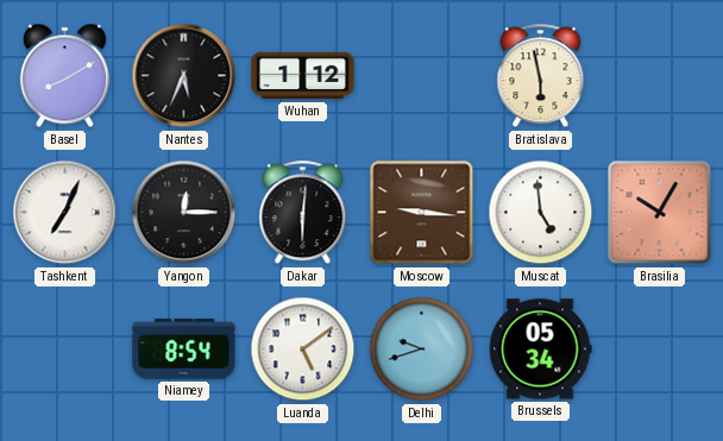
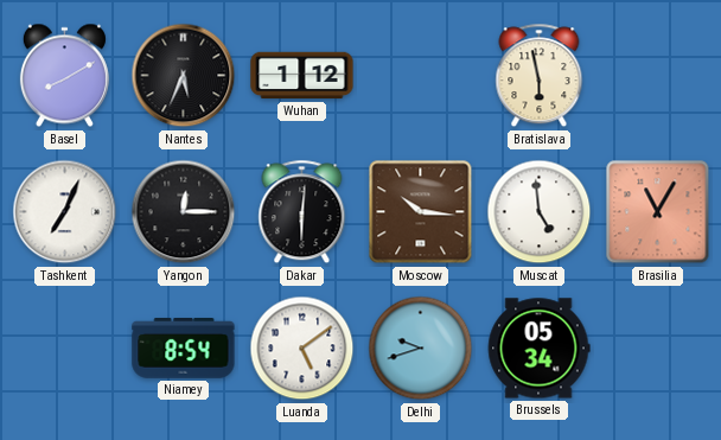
Moscow: 9:16 -> 10:16 (421, 212)
Brasilia: 10:05 -> 11:05 (658, 212)
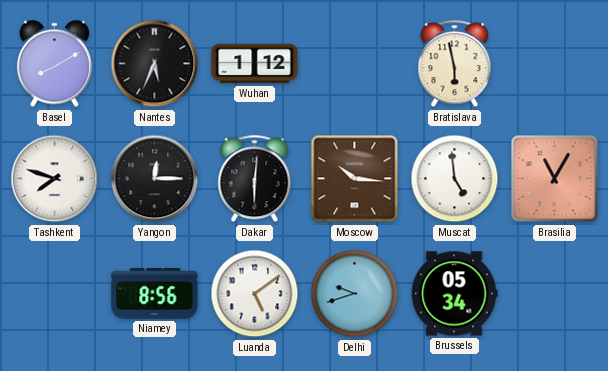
Tashkent: 7:04 -> 7:48 (55, 179)
Niamey: 8:54 -> 8:56 (155, 294)
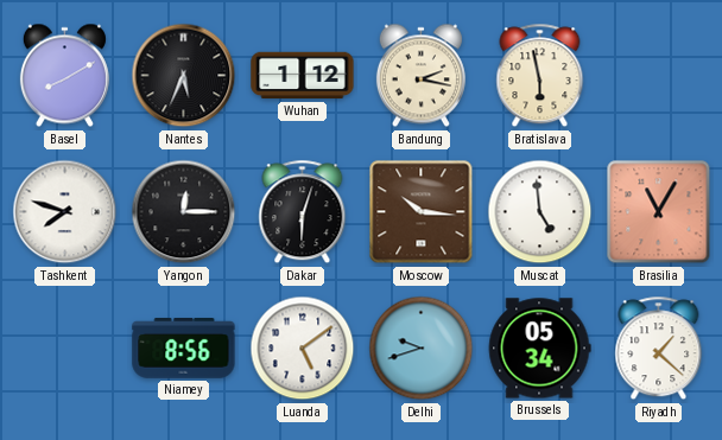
Bandung: none -> 2:17 (420, 76)
Dakar: 6:01 -> 6:03 (303, 212)
Riyadh: none -> 1:22 (659, 349)
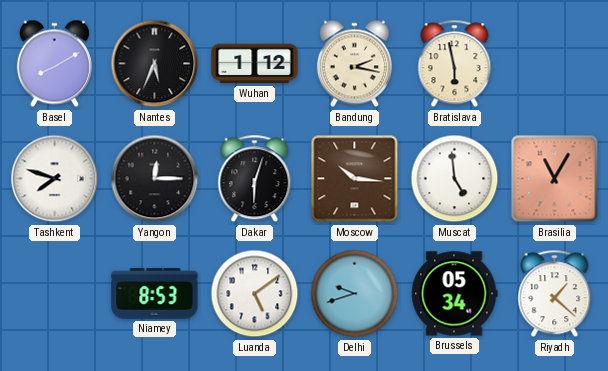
Niamey: 8:56 -> 8:53 (155, 294)
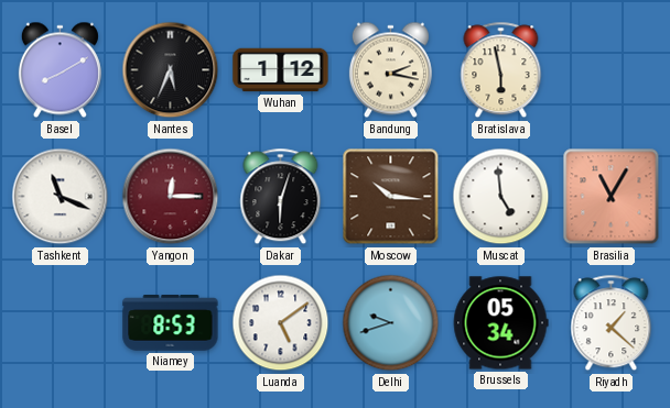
Tashkent: 7:48 -> 11:19 (61, 197)
Yangon dial: black -> burgundy (171, 197)
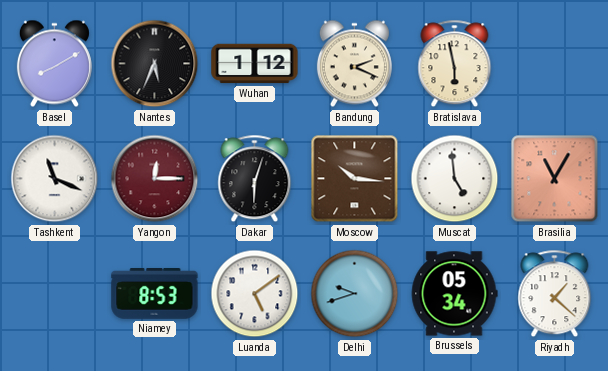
Bandung: 2:17 -> 2:19 (354, 64)
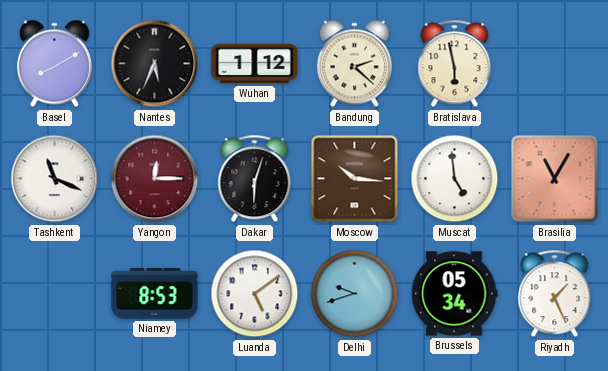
Bandung: 2:19 -> 2:22 (354, 64)
Riyadh: 1:22 -> 1:26 (555, 294)
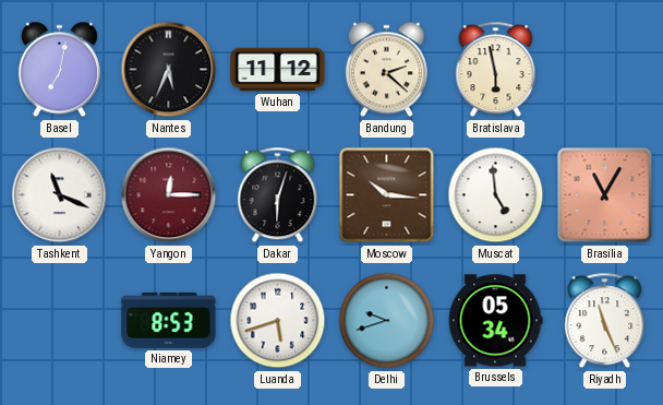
Basel: 8:10 -> 7:02 (59, 70)
Wuhan: 1:12 -> 11:12 (278, 70)
Luanda: 5:09 -> 5:42 (278, 321)
Riyadh: 1:26 -> 11:26 (605, 321)
